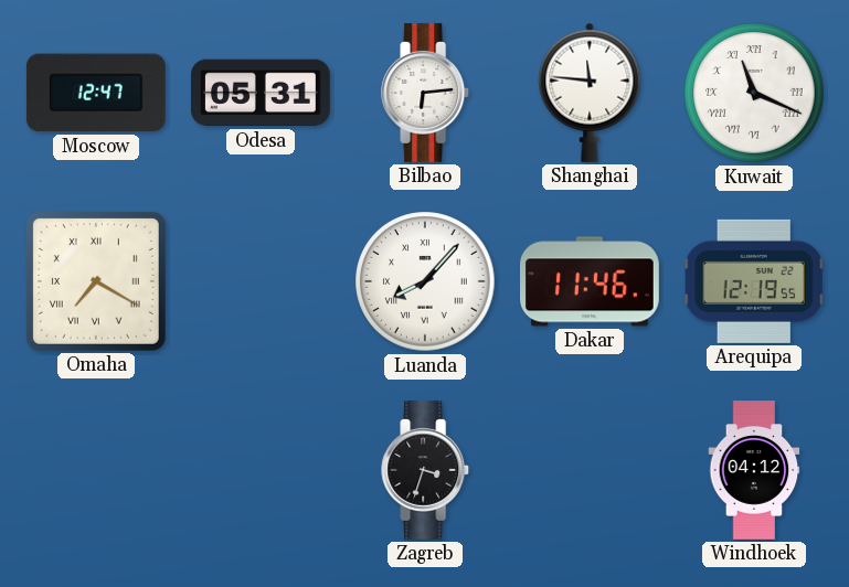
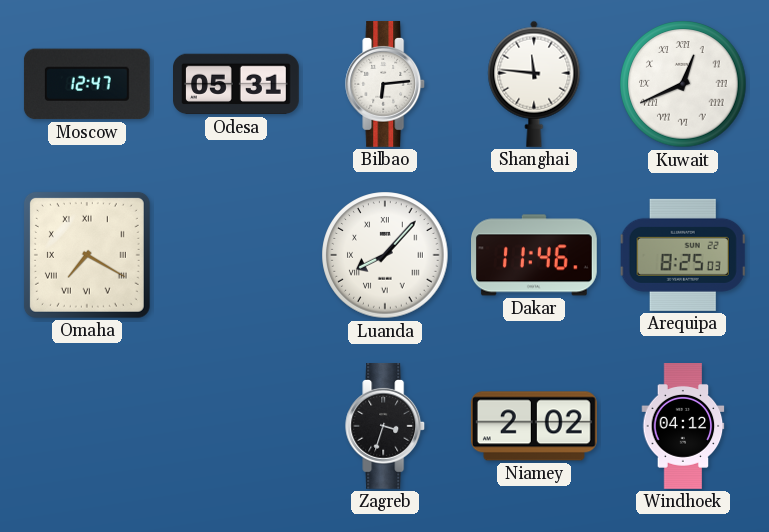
Kuwait: 11:19 -> 12:41 (683, 84)
Arequipa: 12:19 -> 8:25 (683, 255)
Niamey: none -> 2:02 (534, 426)
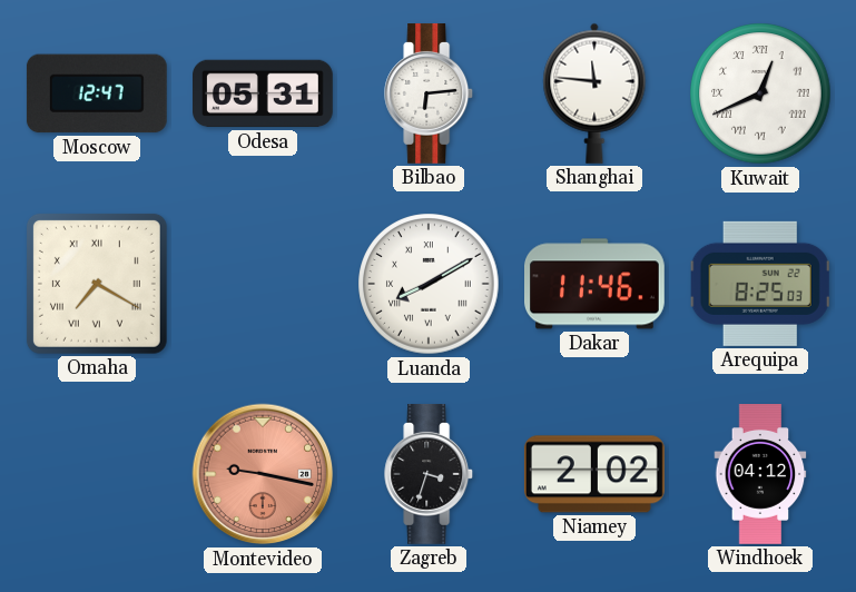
Luanda: 8:07 -> 8:10 (429, 284)
Montevideo: none -> 9:17 (263, 474)
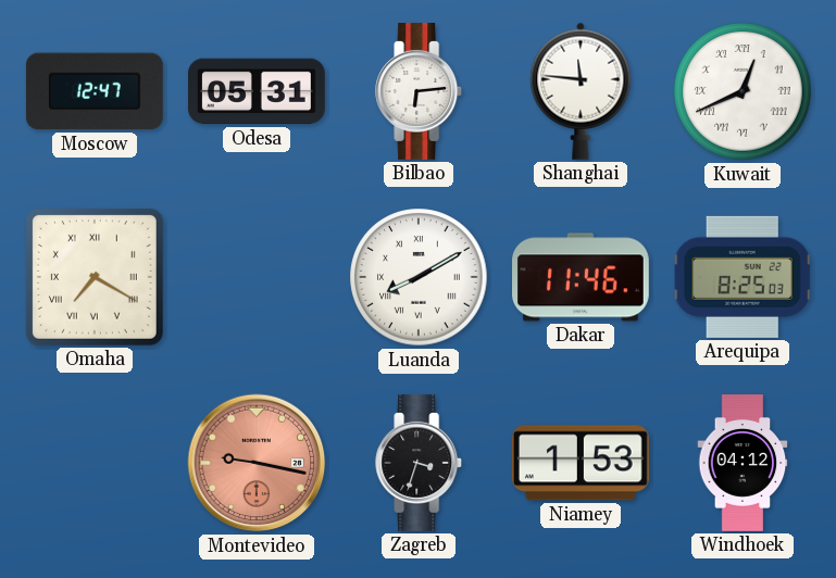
Niamey: 2:02 -> 1:53 (581, 463)
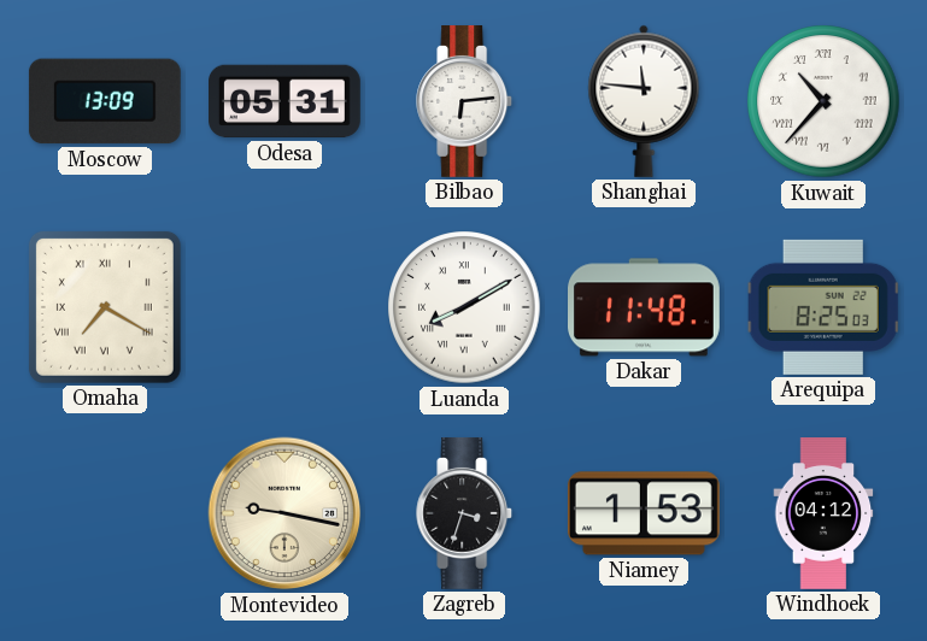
Moscow: 12:47 -> 13:09 (105, 101)
Kuwait: 12:41 -> 10:37 (823, 101)
Dakar: 11:46 -> 11:48 (645, 307)
Montevideo dial: salmon -> cream (284, 513)
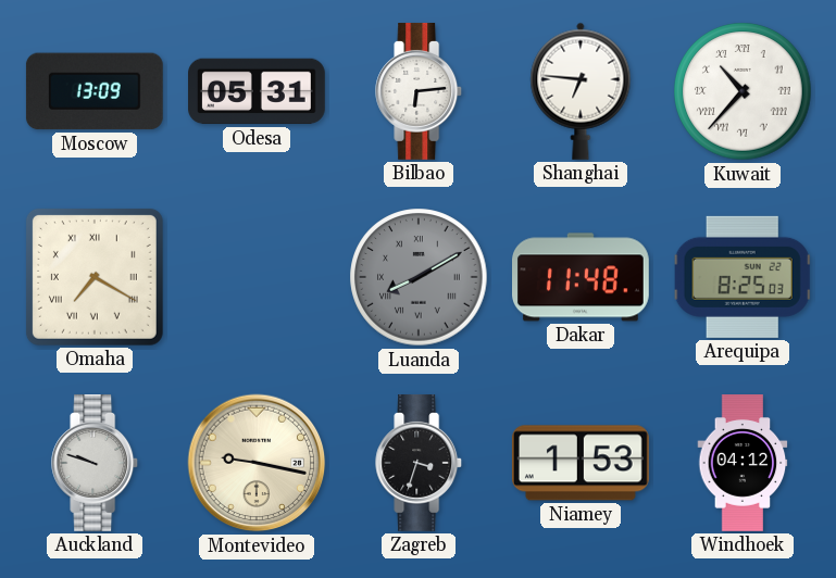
Shanghai: 11:46 -> 6:46 (581, 91)
Luanda dial: white -> grey (419, 277)
Auckland: none -> 9:48 (96, 464)
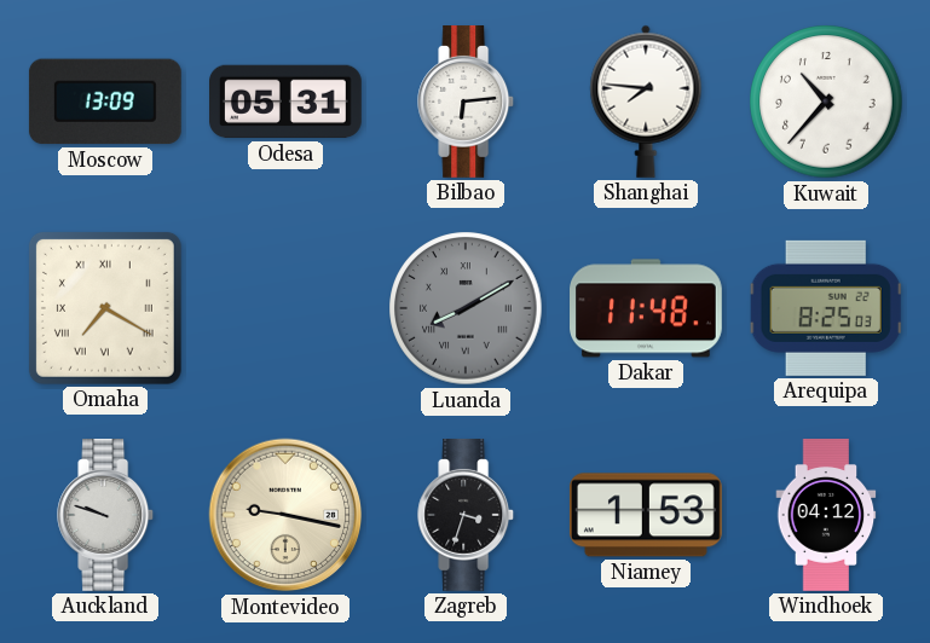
Shanghai: 6:46 -> 7:46 (646, 102)
Kuwait numerals: Roman -> Arabic (826, 102)
